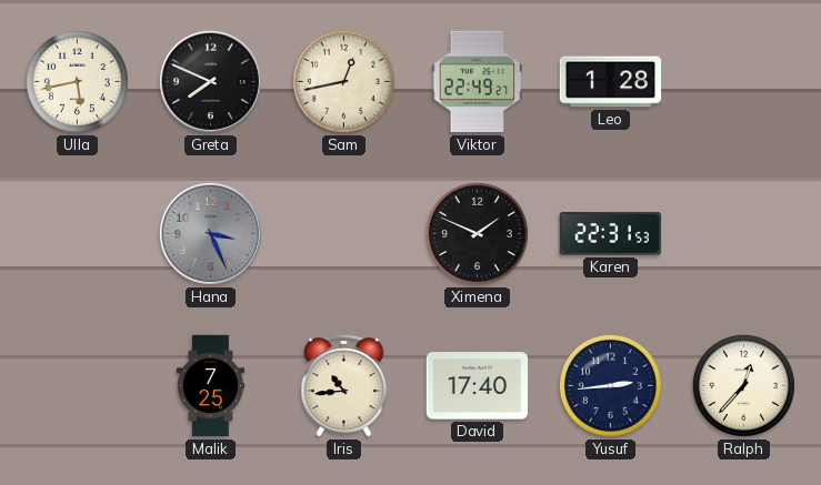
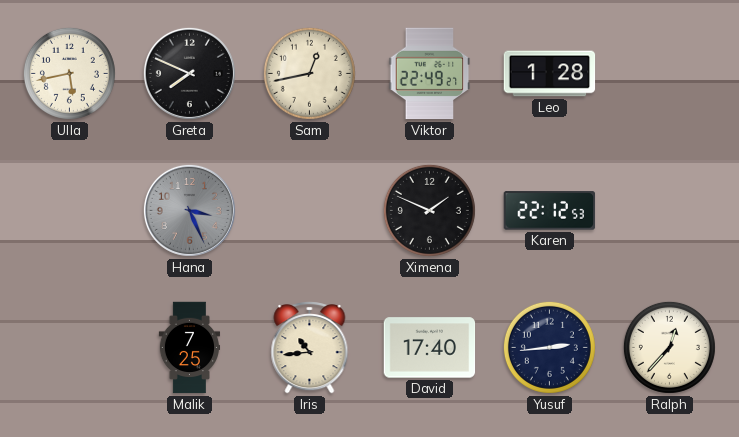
Karen: 22:31 -> 22:12 (550, 211)
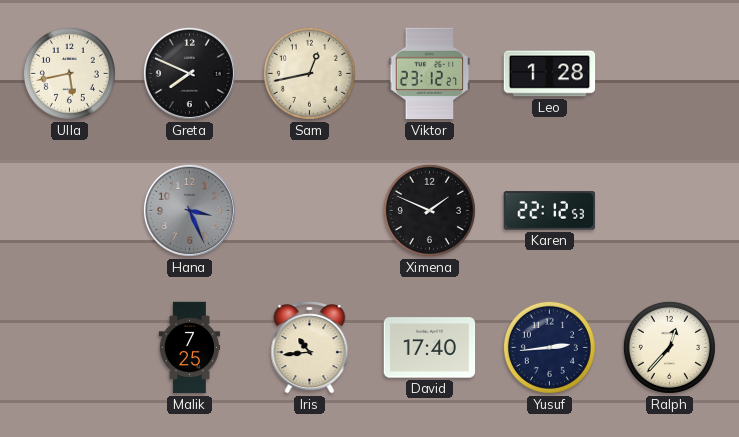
Viktor: 22:49 -> 23:12 (430, 74)
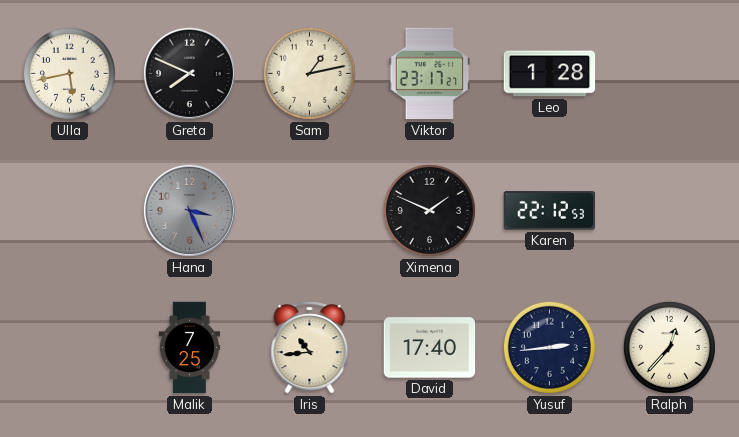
Sam: 12:43 -> 1:13 (309, 73)
Viktor: 23:12 -> 23:17 (430, 74)
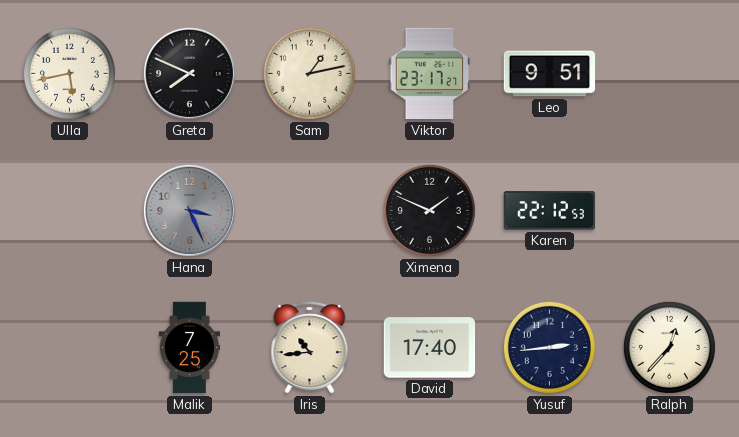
Leo: 1:28 -> 9:51 (550, 74)
